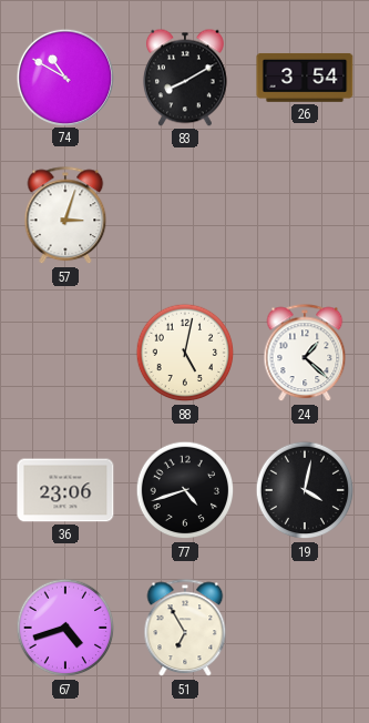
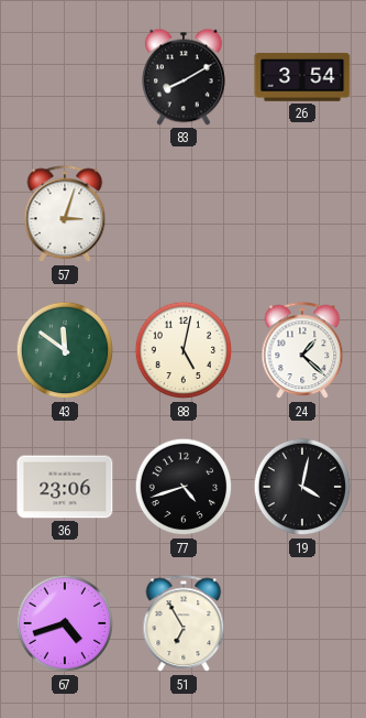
74: 10:50 -> none (64, 77)
43: none -> 11:51 (65, 350)
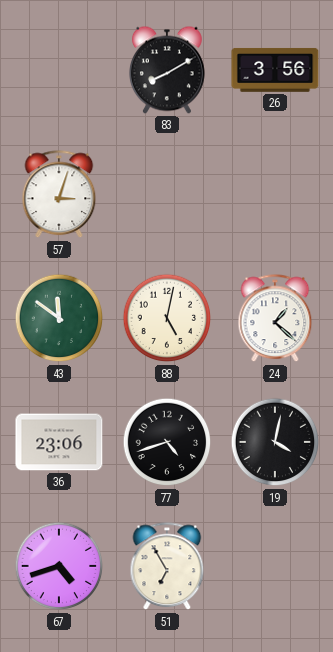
26: 3:54 -> 3:56 (275, 70)
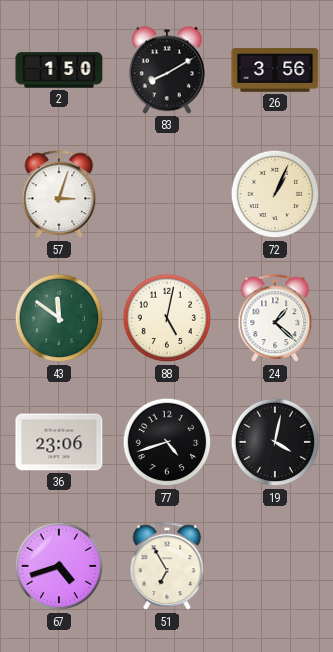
2: none -> 1:50 (59, 70)
72: none -> 1:04 (275, 194)
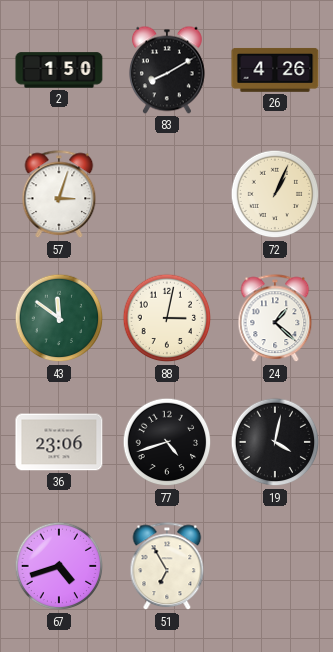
26: 3:56 -> 4:26 (275, 70)
88: 5:02 -> 3:02 (167, 318)
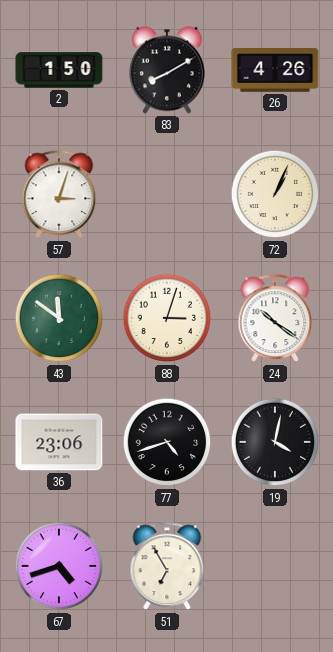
88: 3:02 -> 3:03 (167, 318)
24: 1:22 -> 10:21 (275, 319)
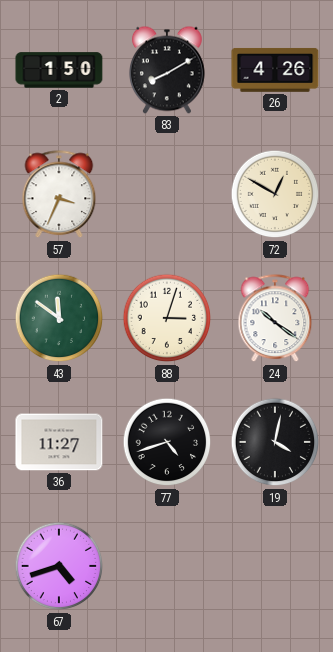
57: 3:03 -> 3:34 (59, 195)
72: 1:04 -> 12:50 (275, 194)
36: 23:06 -> 11:27 (59, 442)
51: 6:55 -> none (167, 567)
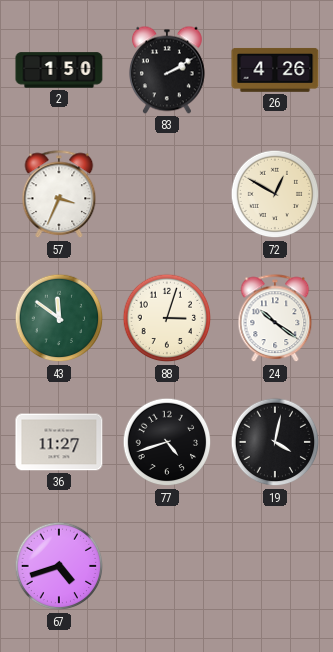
83: 8:10 -> 2:10 (167, 70)
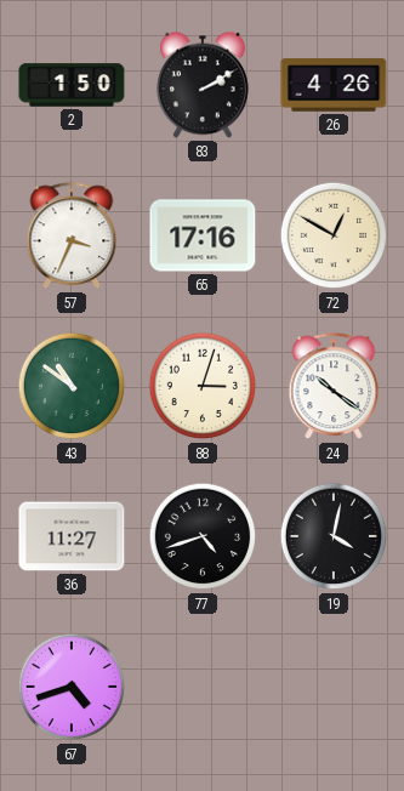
65: none -> 17:16 (203, 235)
43: 11:51 -> 10:51 (72, 386)
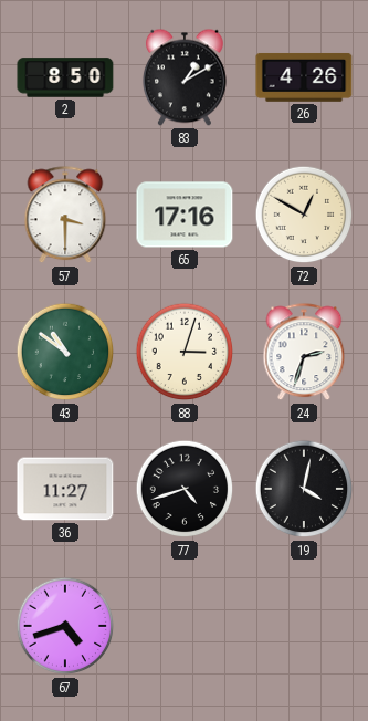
2: 1:50 -> 8:50 (65, 77)
83: 2:10 -> 1:10 (185, 77)
57: 3:34 -> 3:30 (65, 216)
24: 10:21 -> 2:33 (304, 353)
